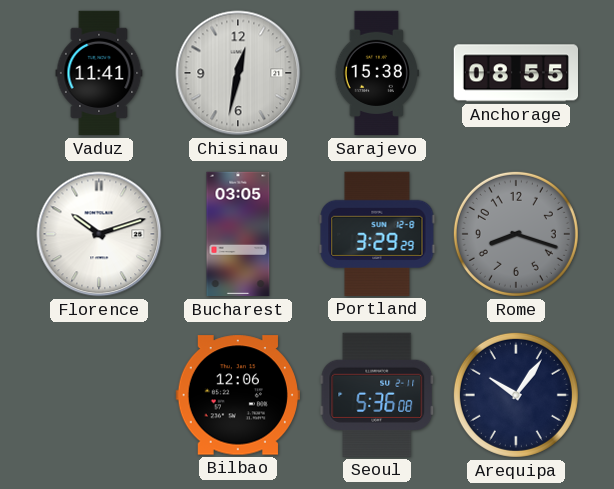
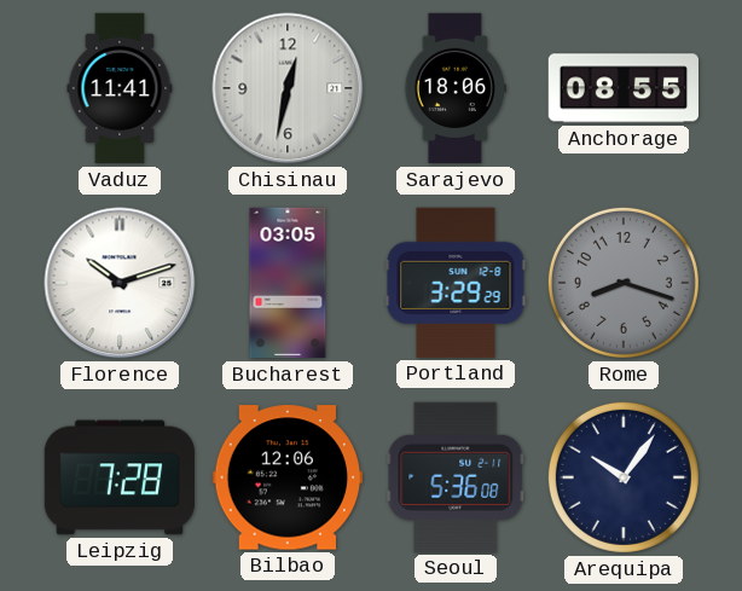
Sarajevo: 15:38 -> 18:06 (456, 88)
Leipzig: none -> 7:28 (118, 477)
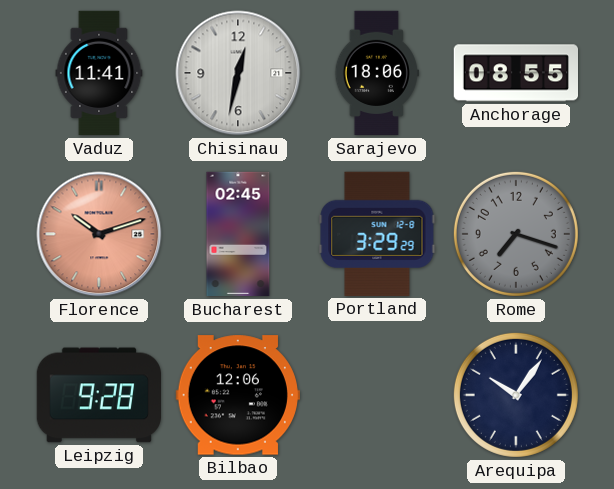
Florence dial: white -> salmon (99, 234)
Bucharest: 03:05 -> 02:45 (238, 234)
Rome: 8:18 -> 7:18 (516, 234)
Leipzig: 7:28 -> 9:28 (98, 395)
Seoul: 5:36 -> none (456, 477)
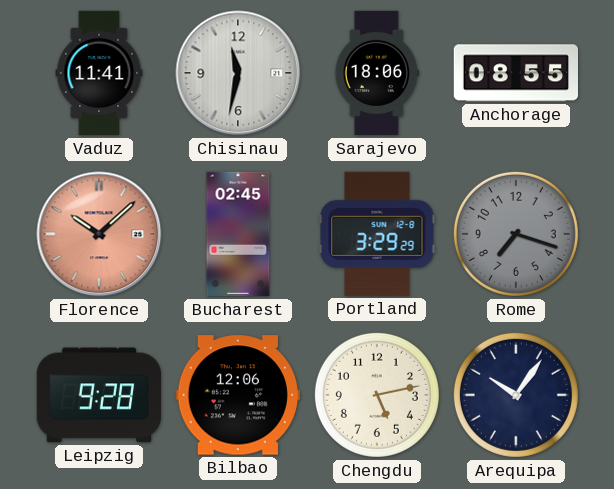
Chisinau: 12:32 -> 11:32 (238, 73)
Florence: 10:12 -> 10:08 (99, 234)
Chengdu: none -> 5:13 (377, 395)
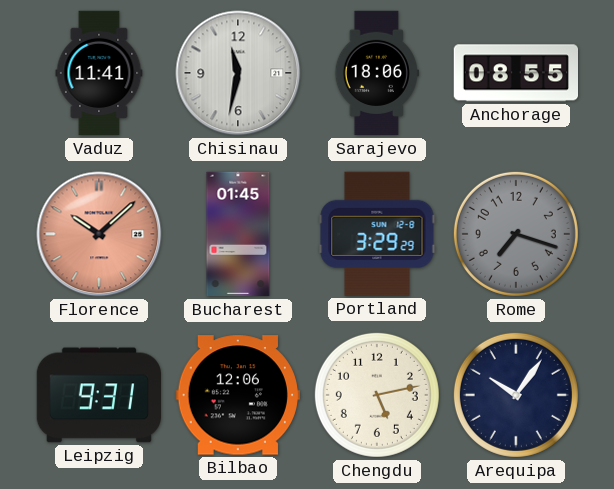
Bucharest: 02:45 -> 01:45 (238, 234)
Leipzig: 9:28 -> 9:31 (98, 395)
